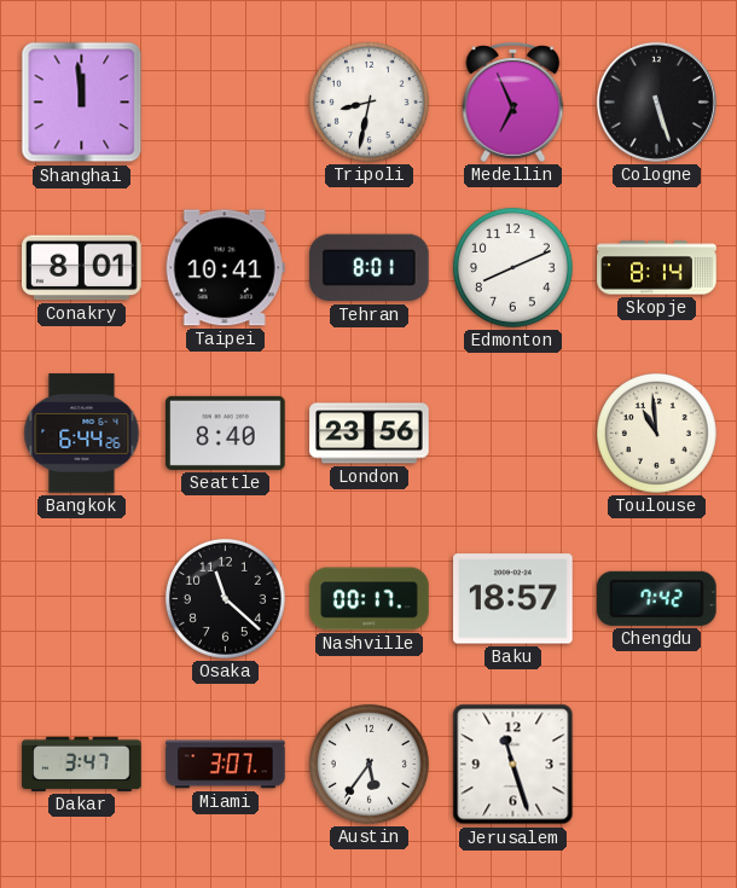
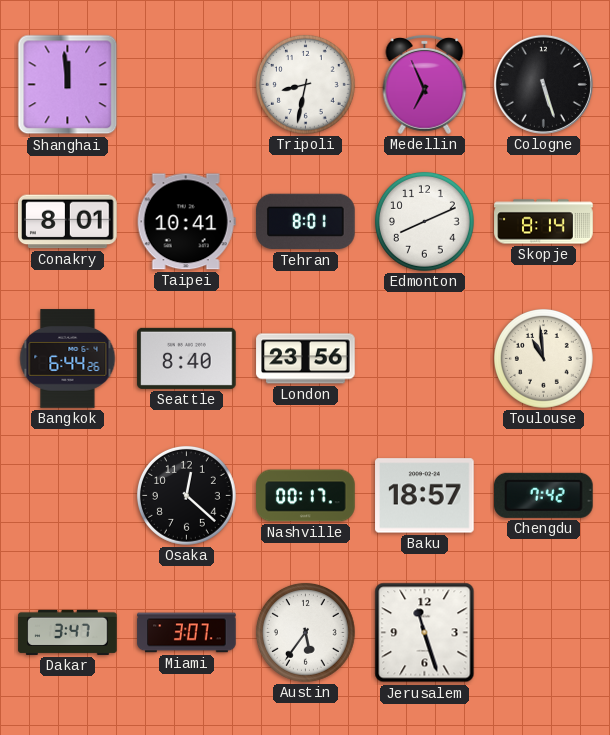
Osaka: 11:22 -> 12:22 (186, 495)
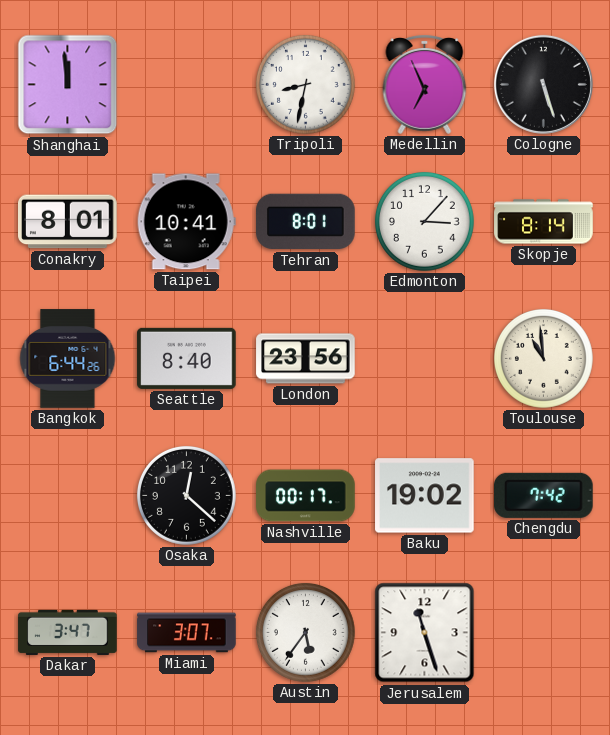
Edmonton: 8:11 -> 3:07 (424, 221)
Baku: 18:57 -> 19:02 (425, 496)
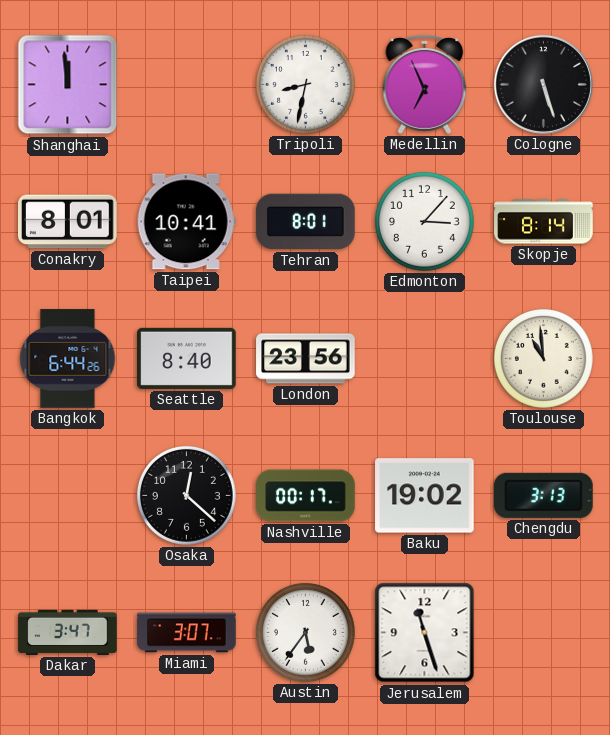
Chengdu: 7:42 -> 3:13 (544, 495)
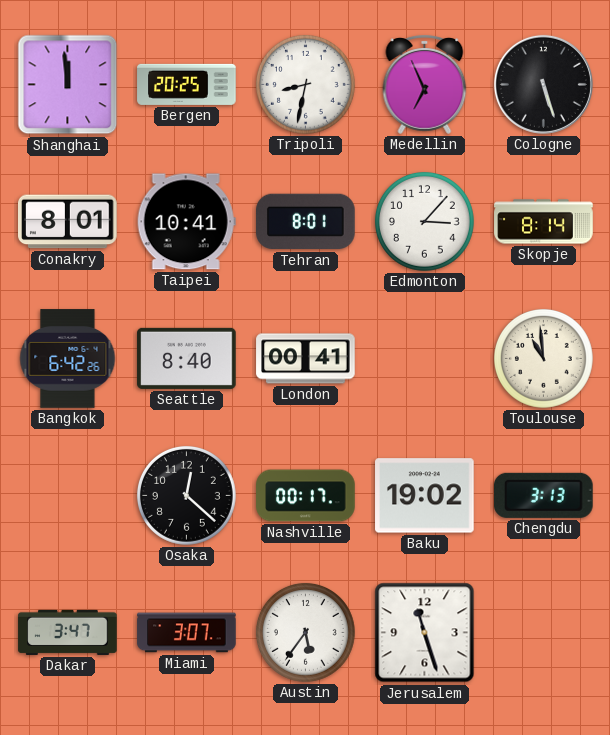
Bergen: none -> 20:25 (187, 84)
Bangkok: 6:44 -> 6:42 (68, 359)
London: 23:56 -> 00:41 (306, 359)
